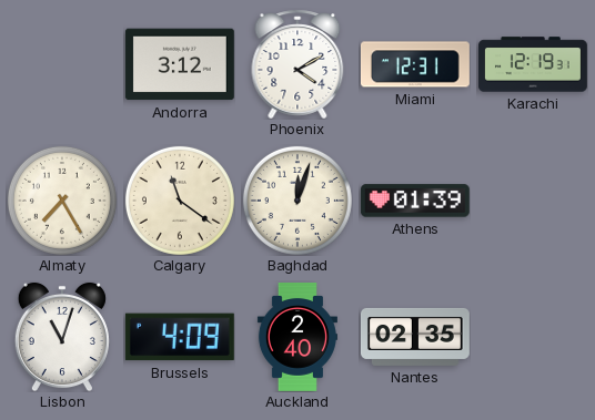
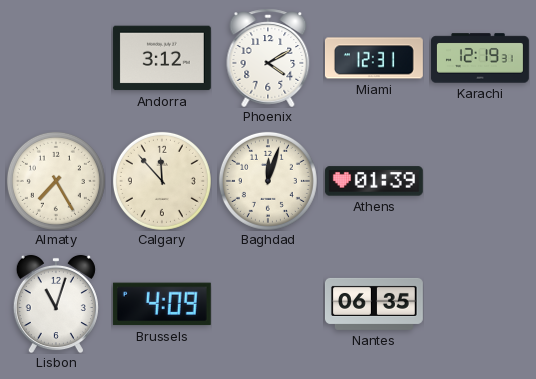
Calgary: 11:21 -> 11:53 (162, 181)
Auckland: 2:40 -> none (297, 338)
Nantes: 02:35 -> 06:35 (374, 304)
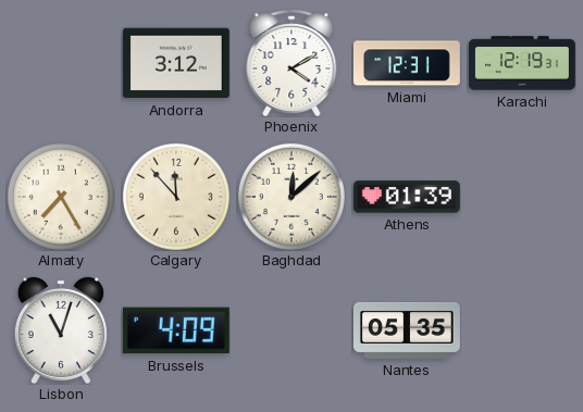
Baghdad: 12:03 -> 12:08 (291, 197)
Nantes: 06:35 -> 05:35 (407, 330)
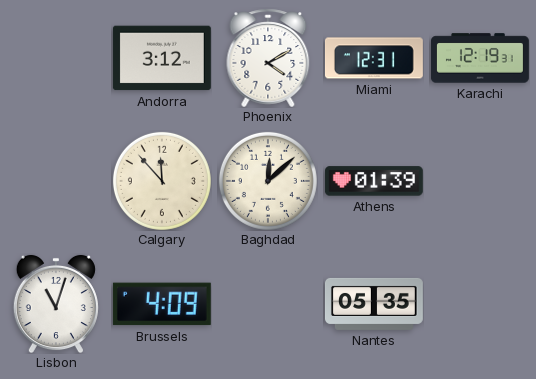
Almaty: 7:25 -> none (61, 197)
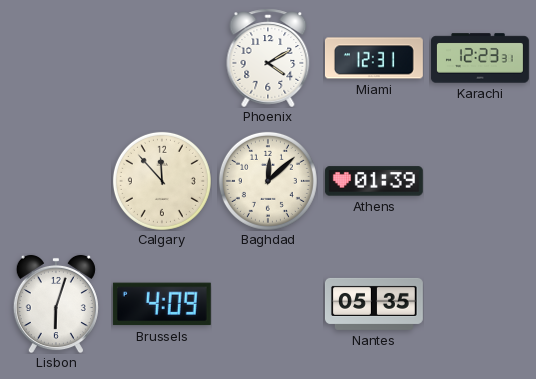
Andorra: 3:12 -> none (162, 58)
Karachi: 12:19 -> 12:23 (480, 58)
Lisbon: 11:03 -> 6:03 (56, 304)
